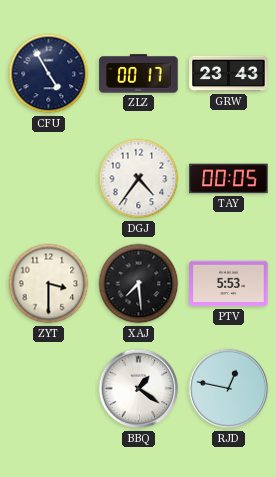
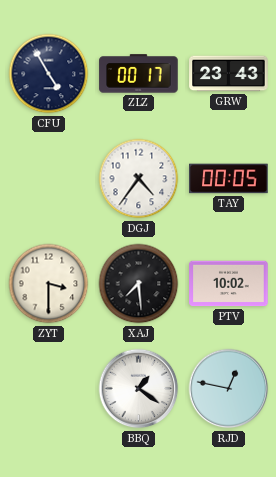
PTV: 5:53 -> 10:02 (229, 284)
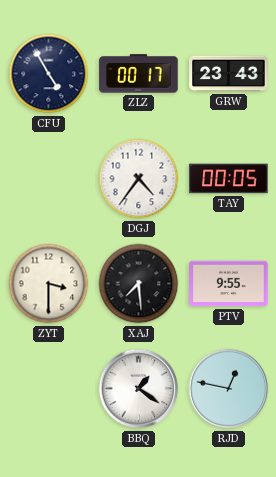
PTV: 10:02 -> 9:55 (229, 284)
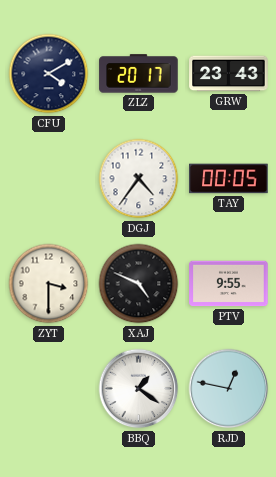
CFU: 4:55 -> 4:10 (49, 74)
ZLZ: 00:17 -> 20:17 (139, 74)
XAJ: 7:29 -> 4:49 (139, 284)
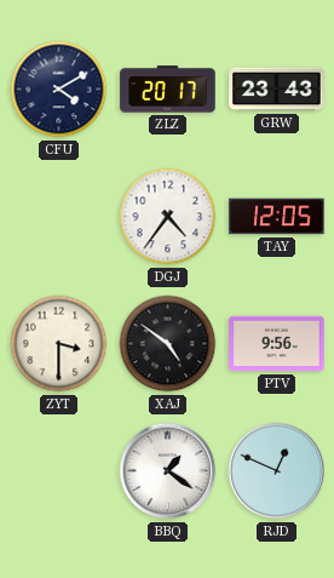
TAY: 00:05 -> 12:05 (277, 217)
XAJ: 4:49 -> 4:51 (168, 344)
PTV: 9:55 -> 9:56 (277, 344)
RJD: 12:47 -> 12:49 (277, 471)
